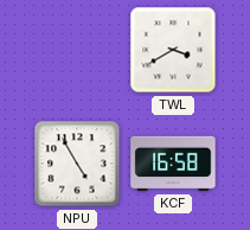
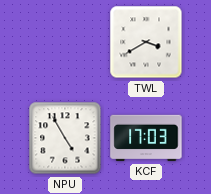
KCF: 16:58 -> 17:03 (146, 138)
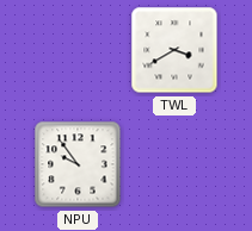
NPU: 4:55 -> 9:54 (78, 164)
KCF: 17:03 -> none (146, 138)
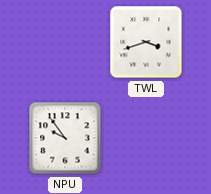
TWL: 3:40 -> 3:42 (146, 42)
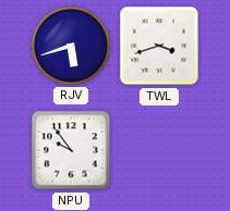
RJV: none -> 5:42 (71, 46)
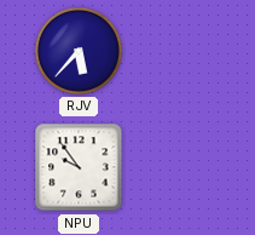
RJV: 5:42 -> 5:37 (79, 51)
TWL: 3:42 -> none (159, 46)
